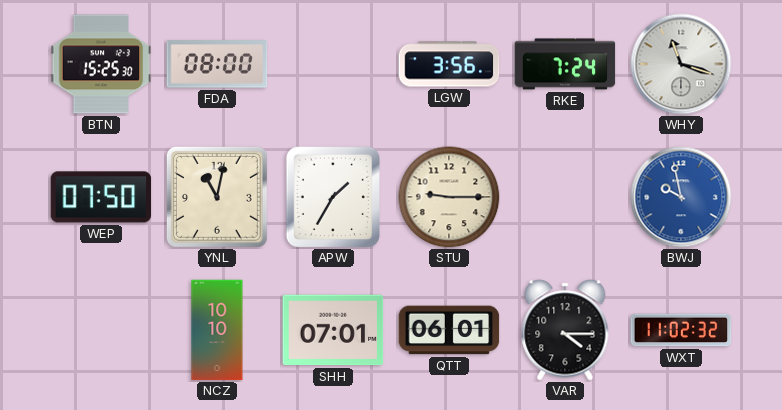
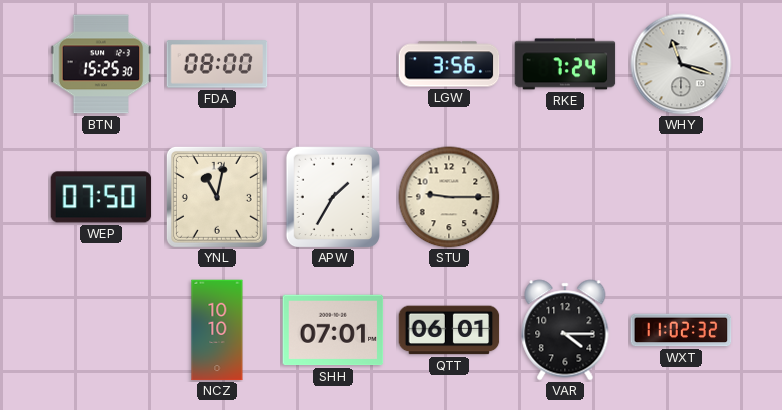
BWJ: 9:58 -> none (681, 197)
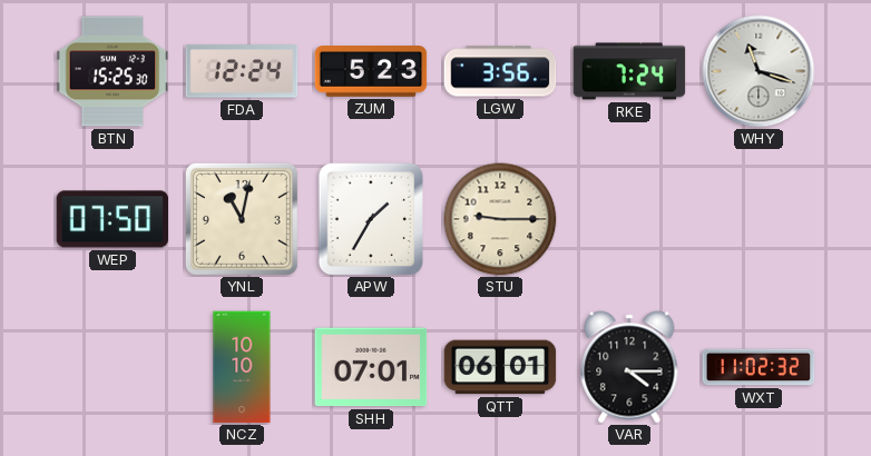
FDA: 08:00 -> 12:24 (242, 71)
ZUM: none -> 5:23 (371, 72)
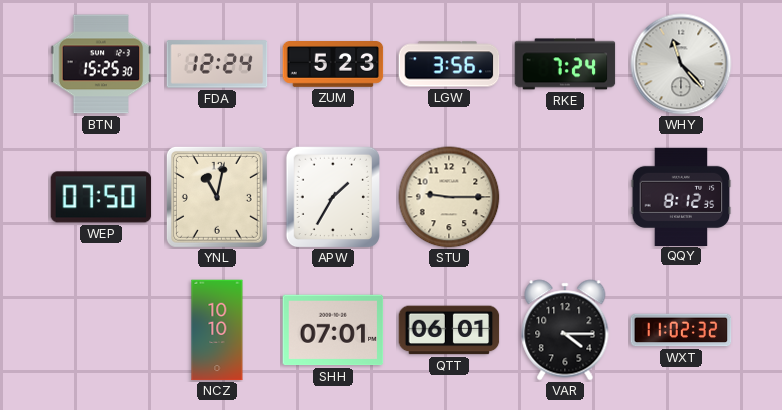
WHY: 11:18 -> 11:23 (681, 64)
QQY: none -> 8:12 (681, 196)
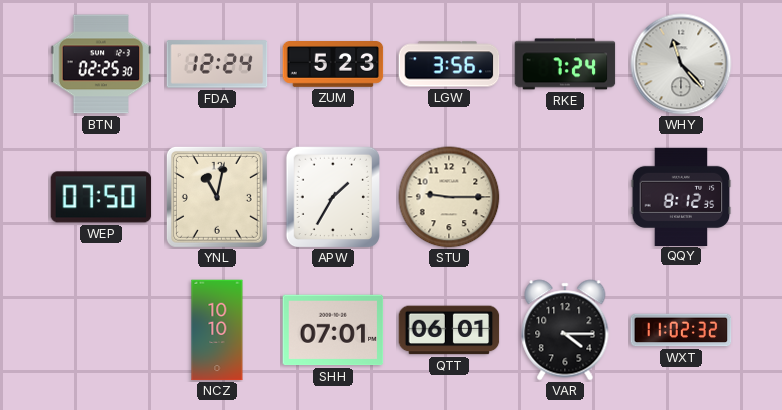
BTN: 15:25 -> 02:25 (101, 64)
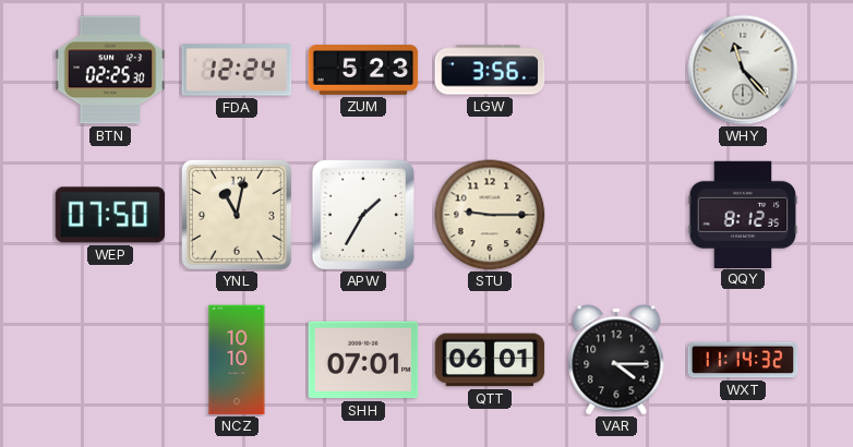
RKE: 7:24 -> none (565, 64)
WXT: 11:02 -> 11:14 (743, 360)
